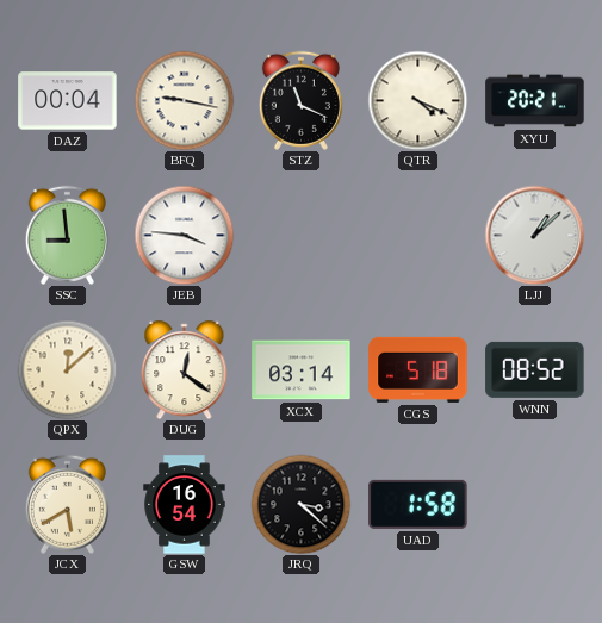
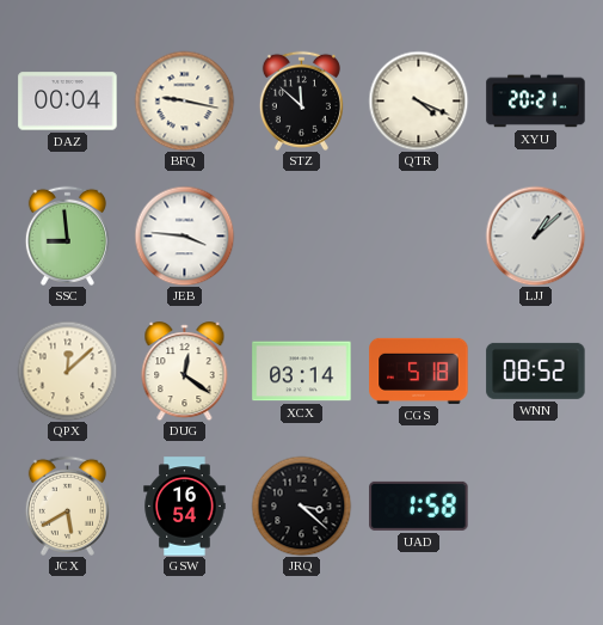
STZ: 11:19 -> 11:52 (301, 100)
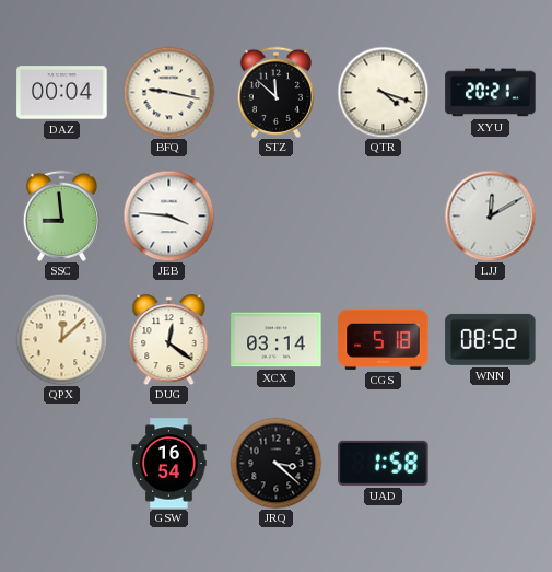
QTR: 4:19 -> 4:18 (383, 92)
LJJ: 1:08 -> 12:10 (490, 215)
JCX: 5:40 -> none (67, 505)
